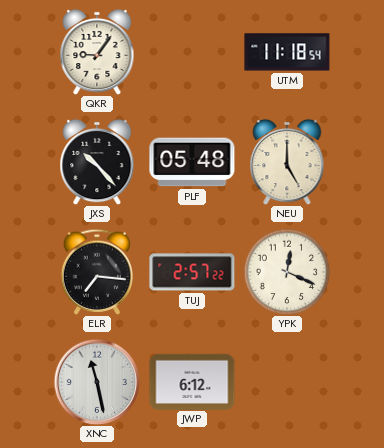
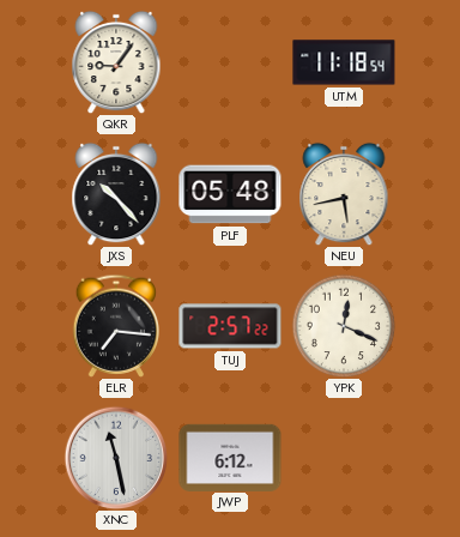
NEU: 5:00 -> 5:43 (344, 194)
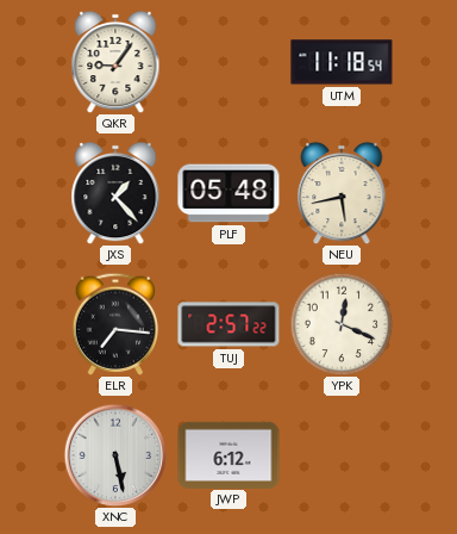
JXS: 10:23 -> 1:23 (115, 193)
XNC: 11:28 -> 5:28 (115, 455)
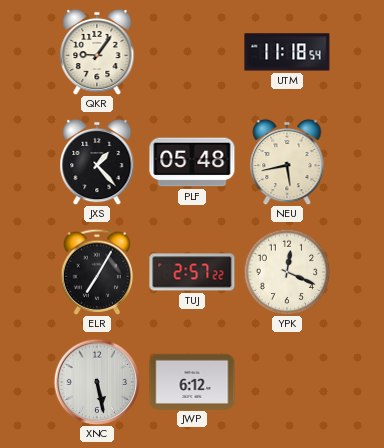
ELR: 7:16 -> 7:05 (96, 272)
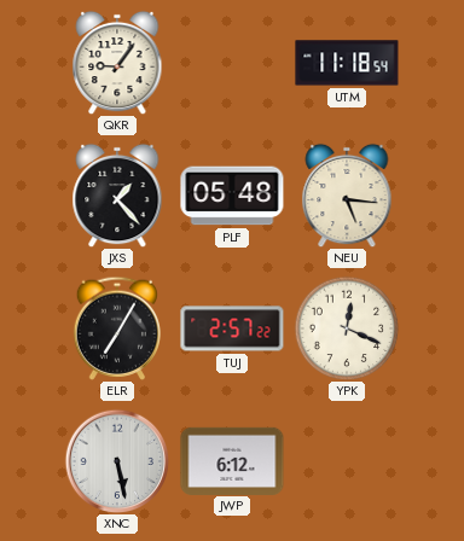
NEU: 5:43 -> 5:16 (347, 196)
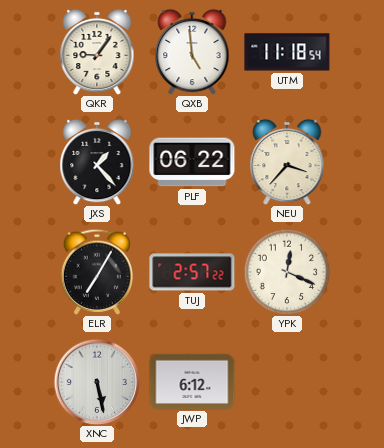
QXB: none -> 4:59 (192, 52)
PLF: 05:48 -> 06:22 (192, 162)
NEU: 5:16 -> 3:37 (287, 162)
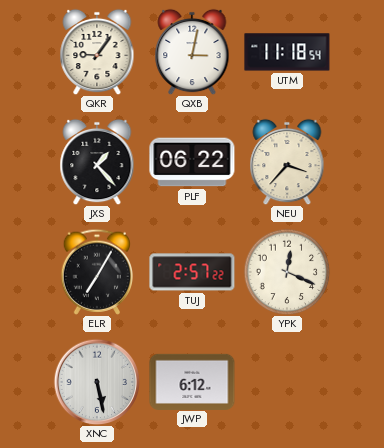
QXB: 4:59 -> 3:02 (192, 52)
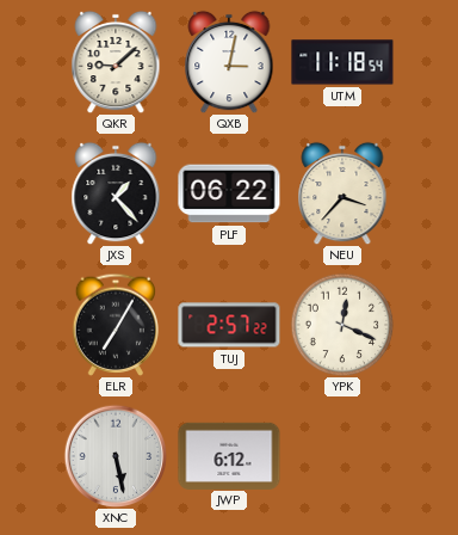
QKR: 9:06 -> 9:08 (116, 62)
